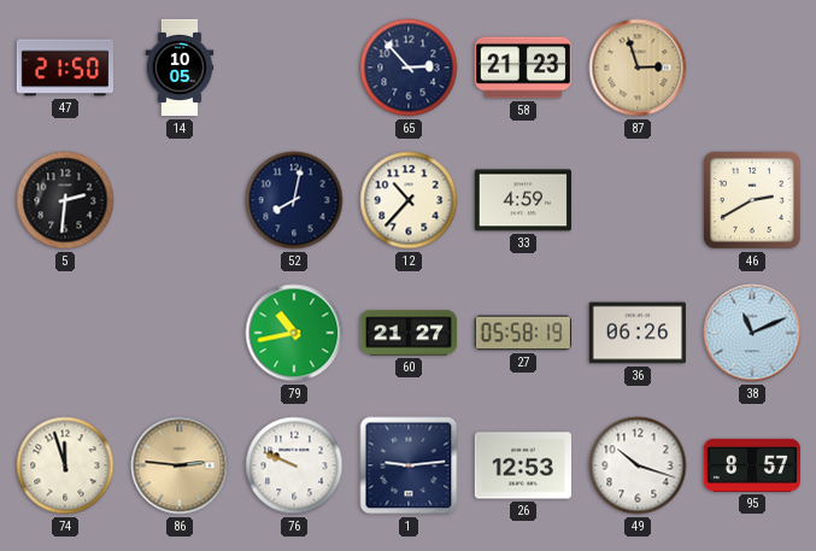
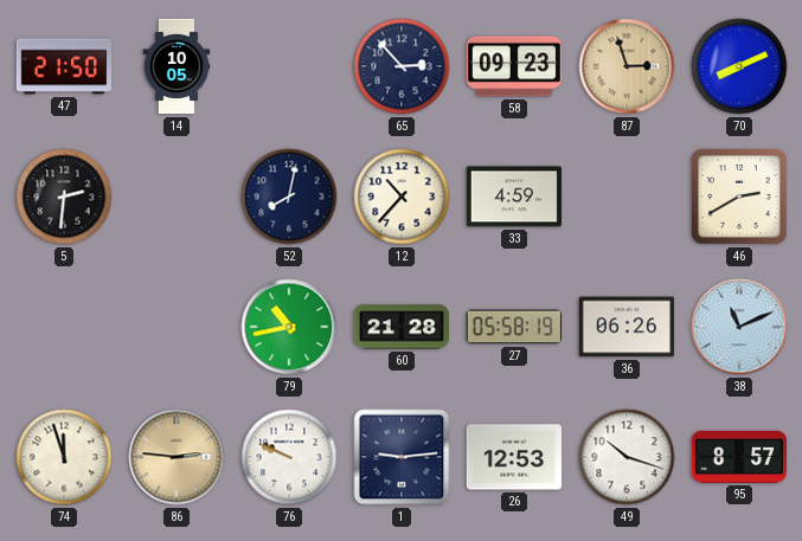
58: 21:23 -> 09:23 (513, 66)
70: none -> 8:11 (739, 66)
60: 21:27 -> 21:28 (400, 327)
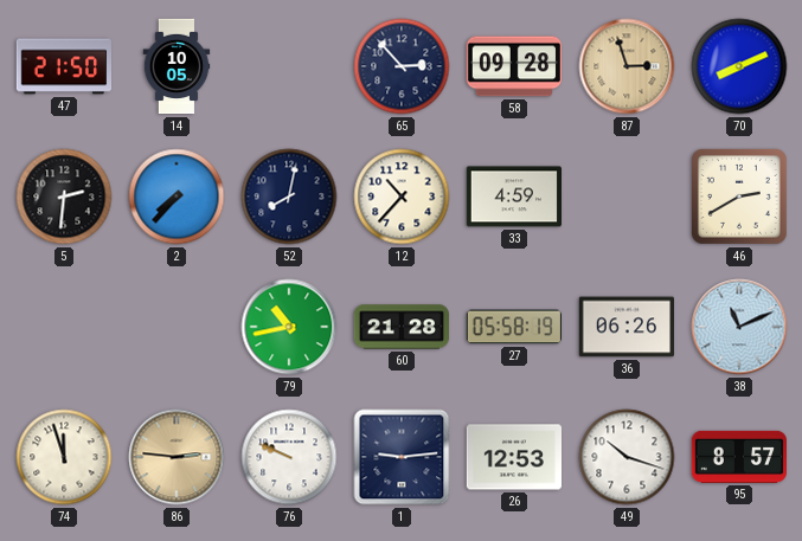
58: 09:23 -> 09:28 (513, 66)
2: none -> 7:37 (177, 197)
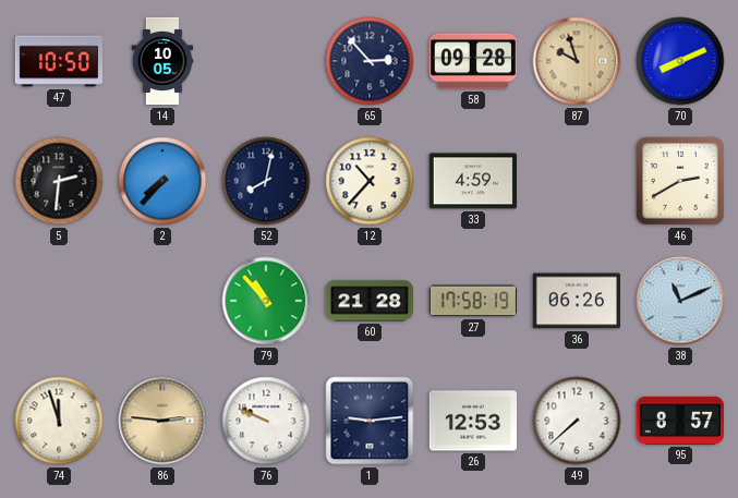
47: 21:50 -> 10:50 (58, 61)
87: 2:57 -> 9:57 (577, 61)
79: 10:43 -> 10:53 (266, 301)
27: 05:58 -> 17:58 (472, 301)
49: 10:18 -> 7:38 (577, 421)
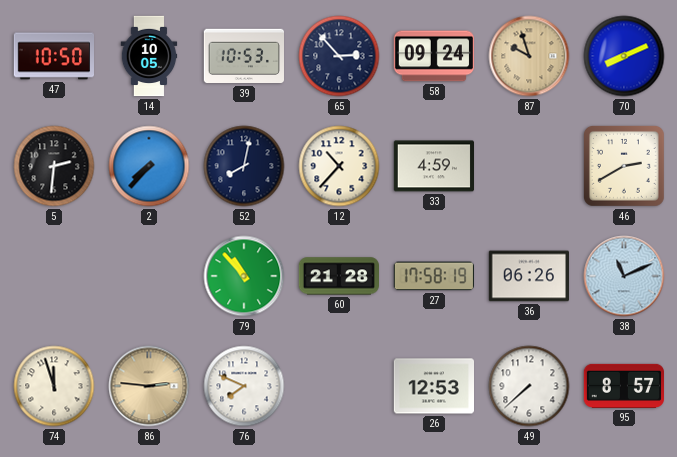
39: none -> 10:53 (243, 56)
58: 09:28 -> 09:24 (433, 56)
76: 9:49 -> 7:49 (244, 386)
1: 9:14 -> none (370, 421)
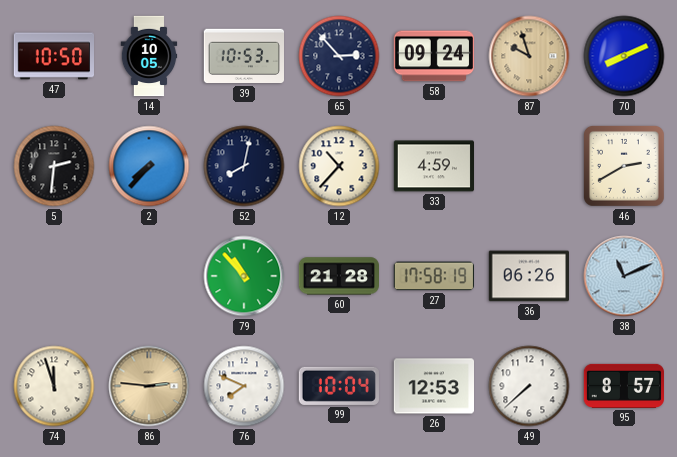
99: none -> 10:04 (339, 386)
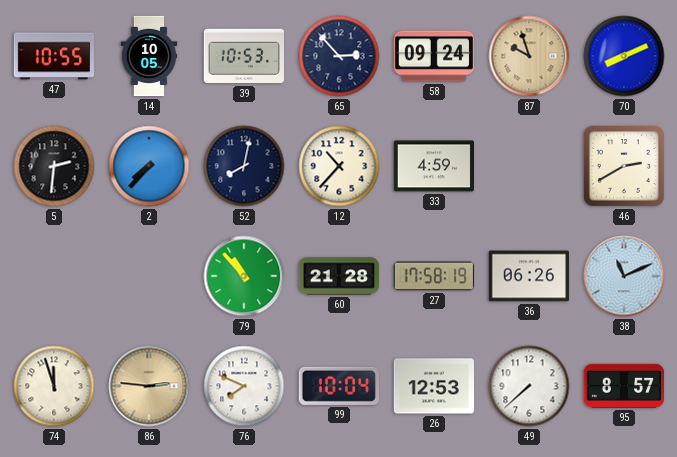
47: 10:50 -> 10:55 (53, 56)
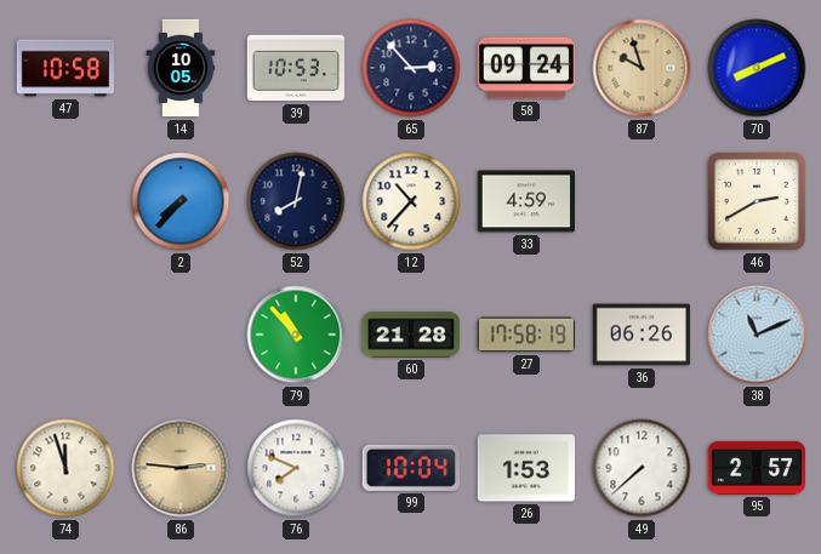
47: 10:55 -> 10:58 (64, 68)
5: 2:31 -> none (54, 166)
26: 12:53 -> 1:53 (525, 468)
95: 8:57 -> 2:57 (756, 468)
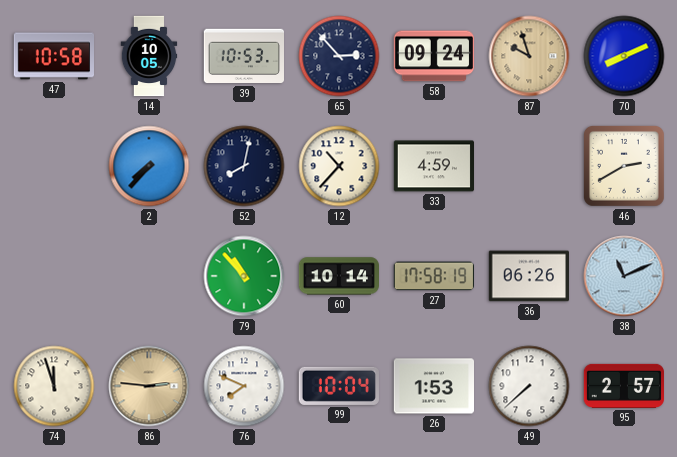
60: 21:28 -> 10:14 (338, 276)
